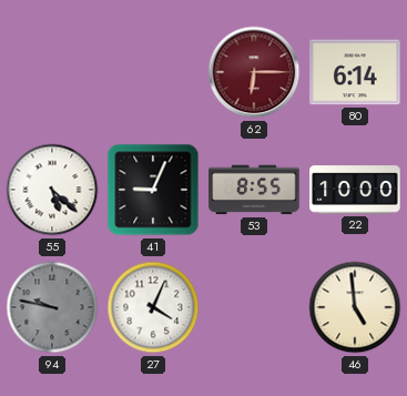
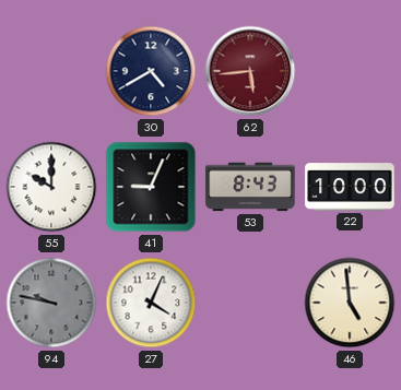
30: none -> 4:40 (151, 71)
62: 6:15 -> 5:44 (250, 71)
80: 6:14 -> none (355, 72)
55: 5:22 -> 10:00 (51, 187)
53: 8:55 -> 8:43 (250, 187)
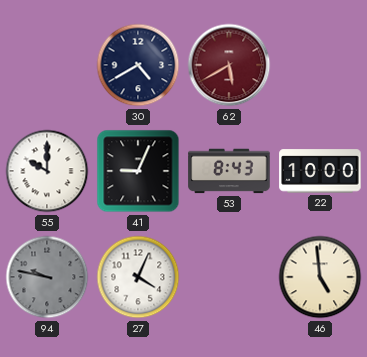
62: 5:44 -> 5:40 (229, 65)
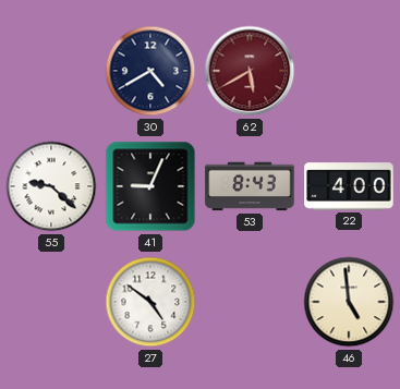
55: 10:00 -> 9:22 (51, 186)
22: 10:00 -> 4:00 (349, 186)
94: 9:47 -> none (47, 277)
27: 4:04 -> 4:51 (150, 302)
